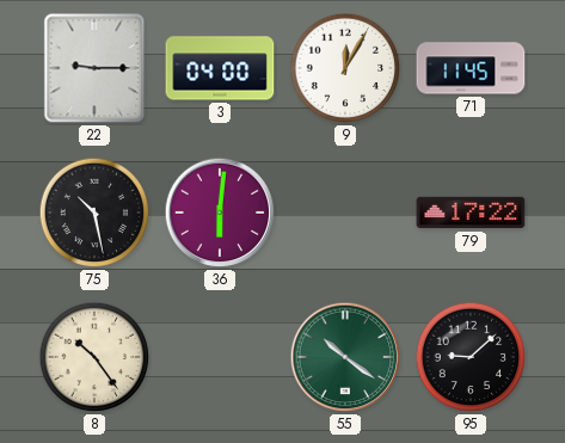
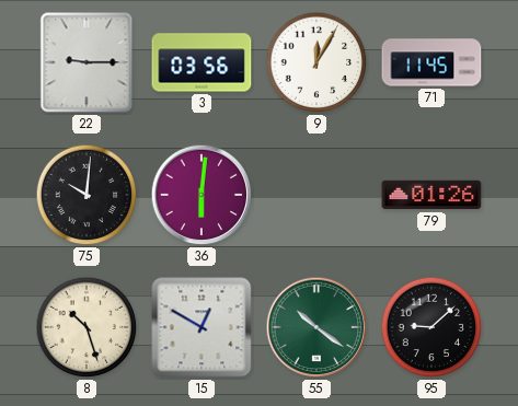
3: 04:00 -> 03:56 (202, 62)
75: 10:28 -> 10:01 (87, 195)
79: 17:22 -> 01:26 (431, 195)
8: 10:24 -> 10:27 (87, 327)
15: none -> 12:50 (202, 327)
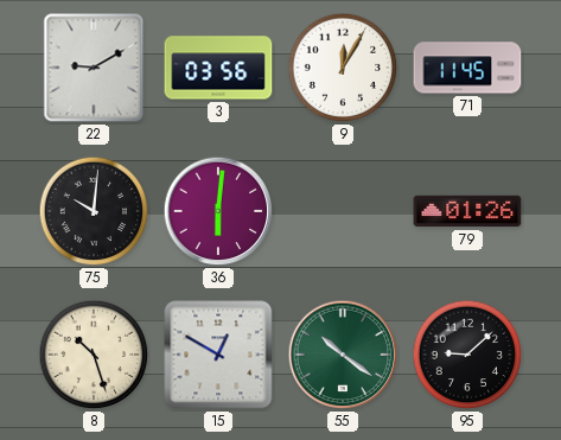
22: 9:15 -> 9:10 (94, 68)
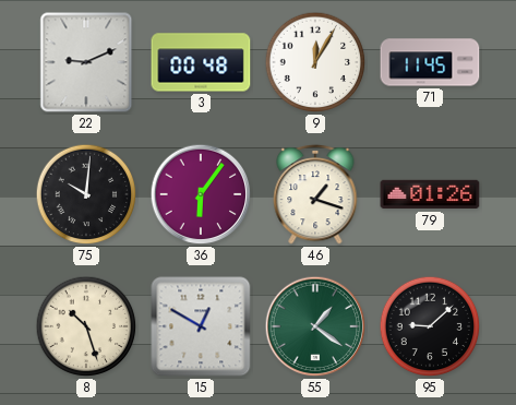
22: 9:10 -> 9:11 (86, 62)
3: 03:56 -> 00:48 (201, 62)
36: 6:01 -> 6:06 (201, 194)
46: none -> 1:18 (315, 194)
55: 10:21 -> 1:21 (315, 326)
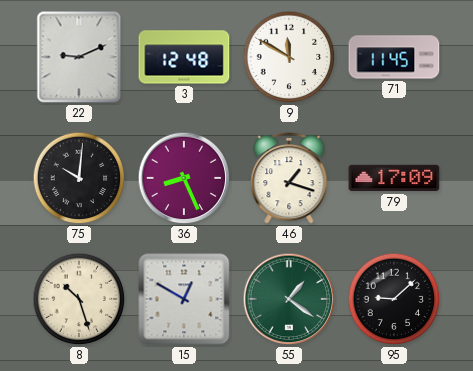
3: 00:48 -> 12:48 (184, 57)
9: 12:05 -> 11:50 (289, 57)
36: 6:06 -> 8:26 (184, 178)
79: 01:26 -> 17:09 (394, 178)
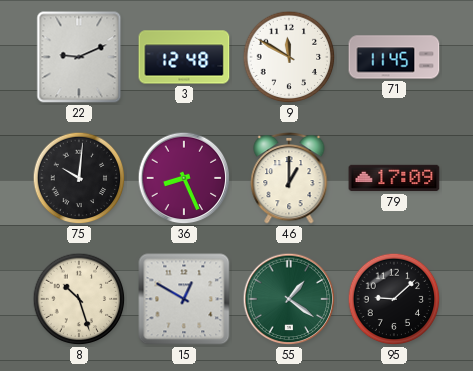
46: 1:18 -> 1:00 (289, 178)
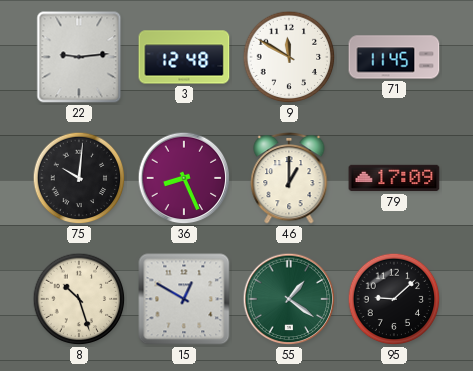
22: 9:11 -> 9:14 (79, 57)
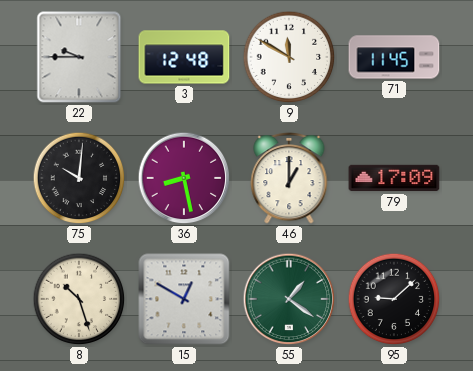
22: 9:14 -> 9:45 (79, 57)
36: 8:26 -> 8:28 (184, 178)
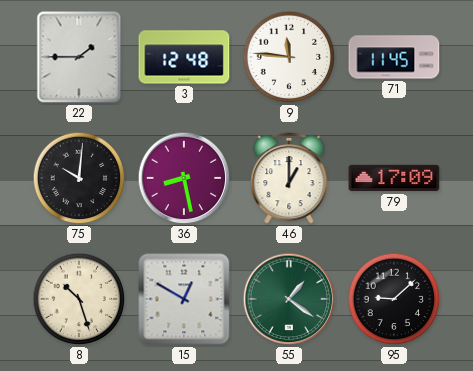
22: 9:45 -> 1:45 (79, 57)
9: 11:50 -> 11:46 (289, 57)
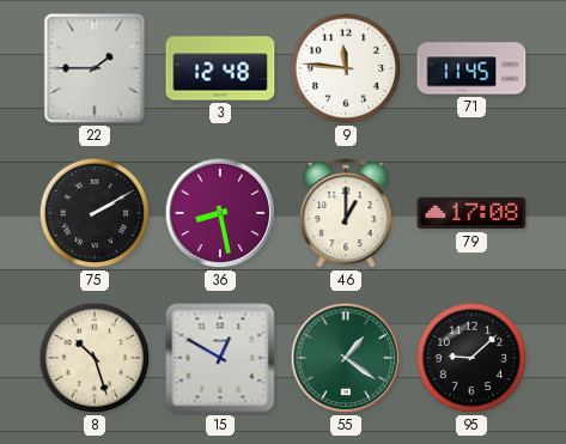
75: 10:01 -> 2:10 (95, 213)
79: 17:09 -> 17:08 (471, 213)
